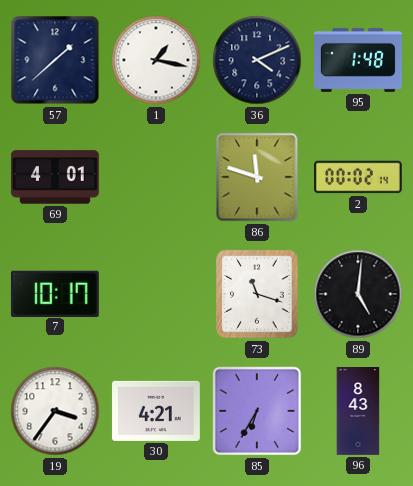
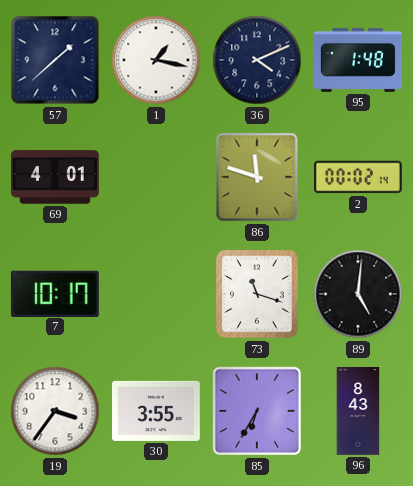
30: 4:21 -> 3:55 (156, 411)
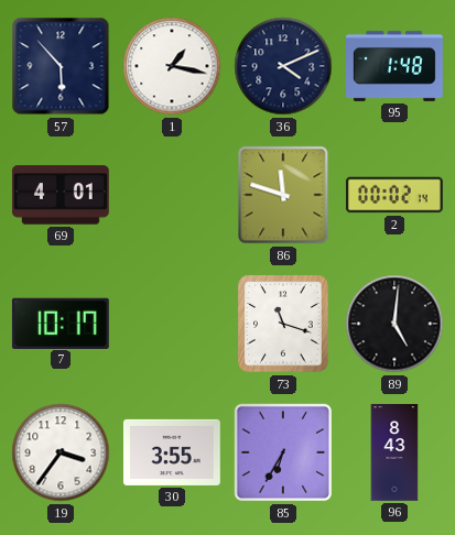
57: 1:38 -> 5:53 (61, 66)
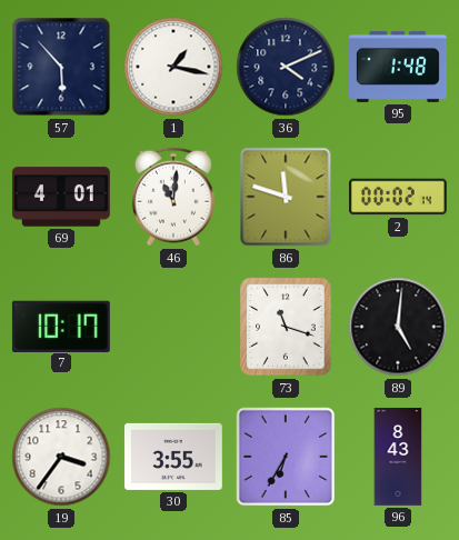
46: none -> 11:01 (173, 197)
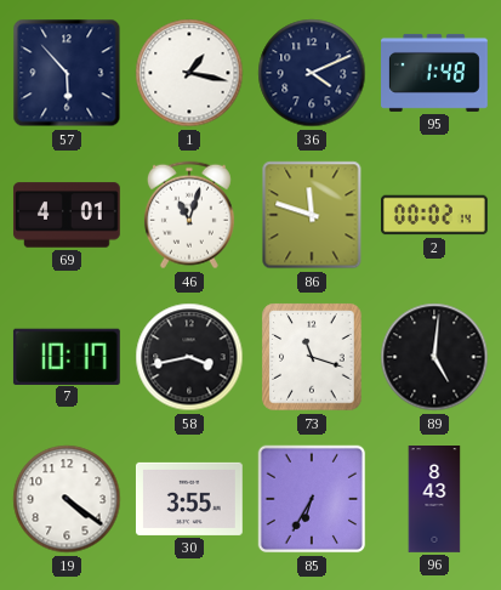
46: 11:01 -> 11:03 (189, 215)
58: none -> 3:43 (189, 357)
19: 3:36 -> 4:21 (67, 499)
